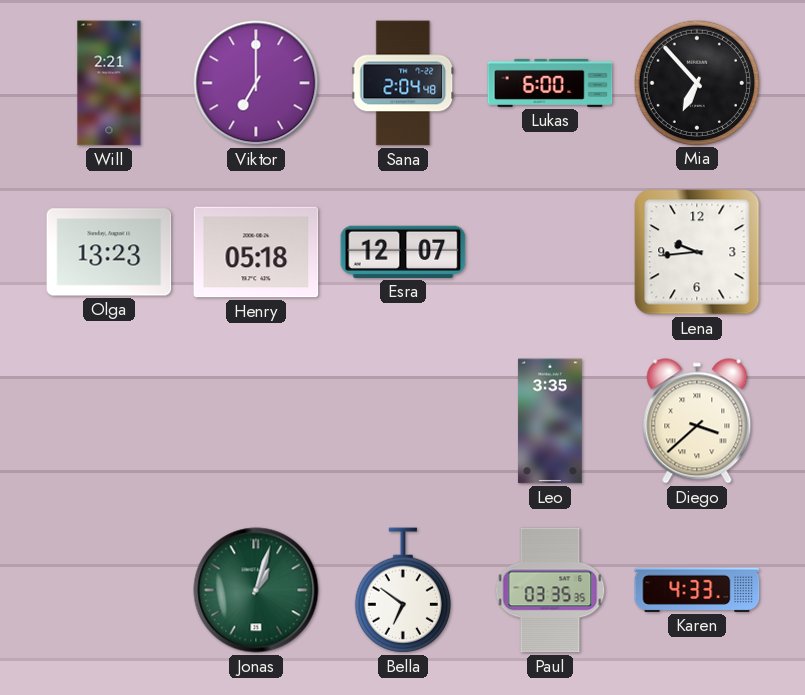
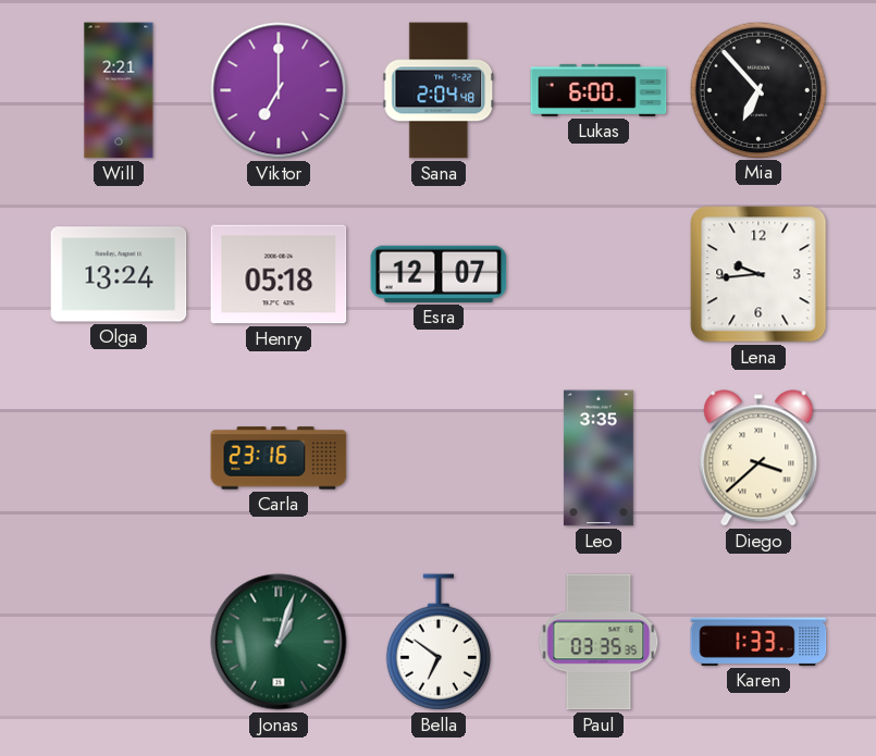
Olga: 13:23 -> 13:24 (119, 274)
Carla: none -> 23:16 (279, 458)
Karen: 4:33 -> 1:33 (758, 642)
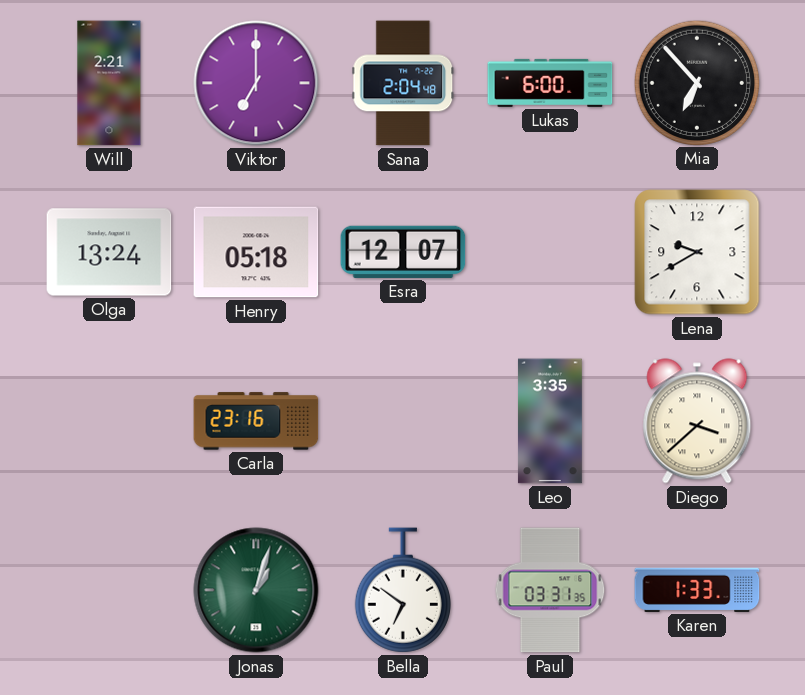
Lena: 9:44 -> 9:40 (697, 252)
Paul: 03:35 -> 03:31 (550, 590)
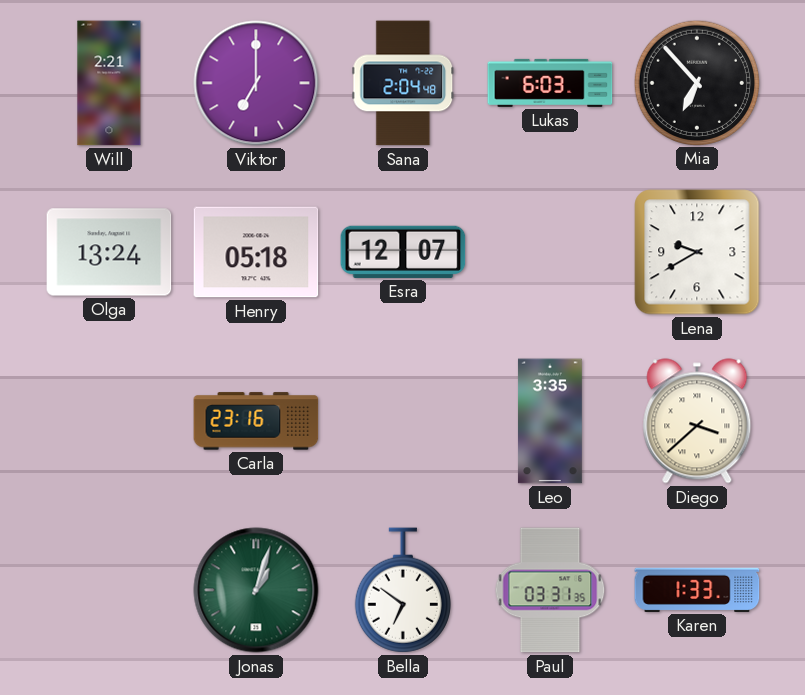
Lukas: 6:00 -> 6:03 (550, 83)
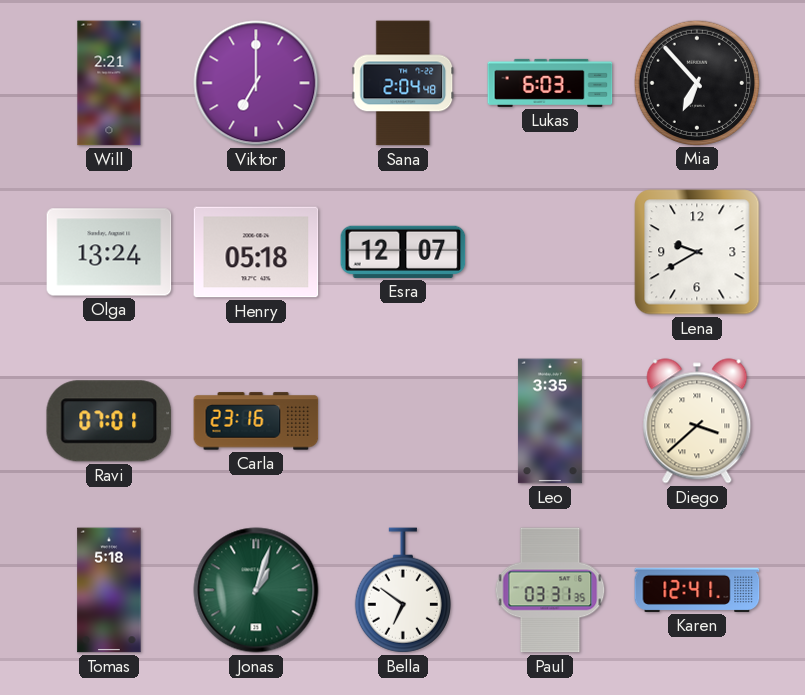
Ravi: none -> 07:01 (109, 421)
Tomas: none -> 5:18 (109, 590)
Karen: 1:33 -> 12:41 (697, 590)
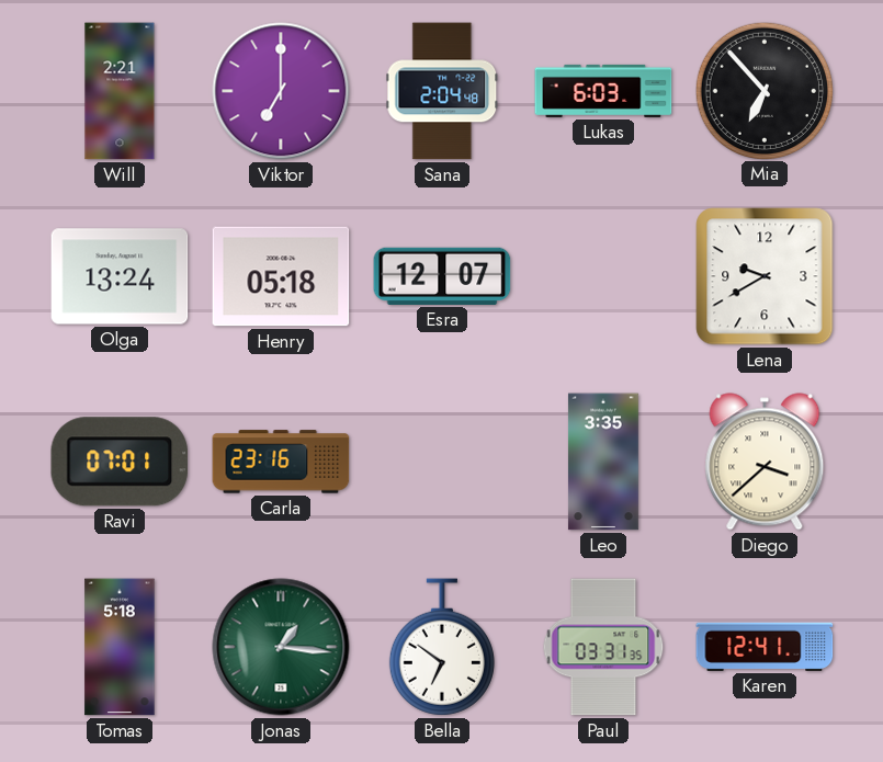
Jonas: 1:03 -> 1:16 (281, 647)
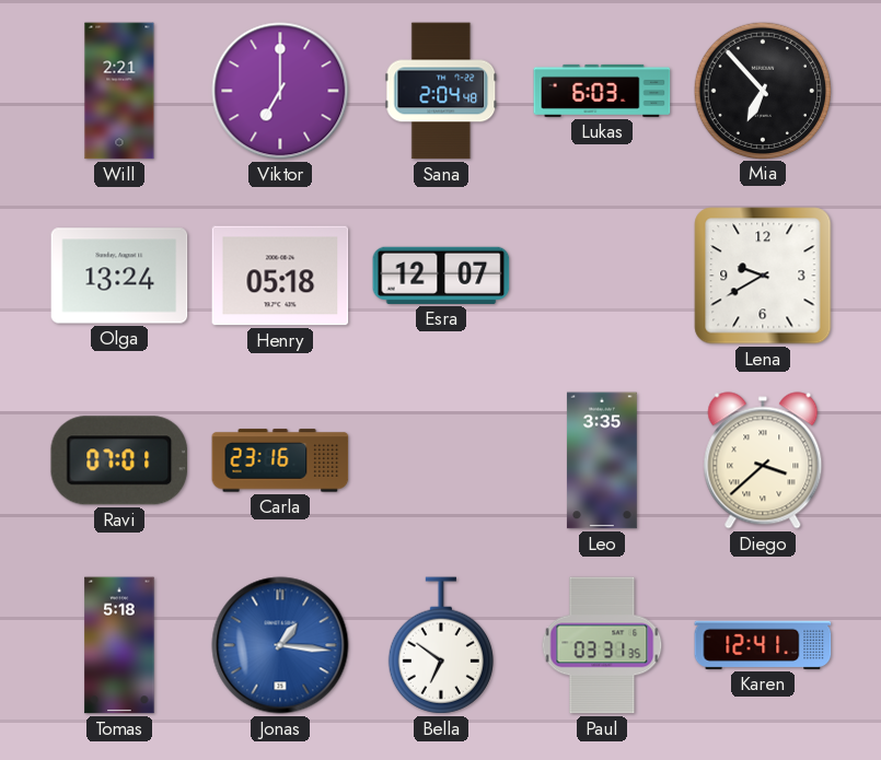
Jonas dial: green -> blue (280, 645)
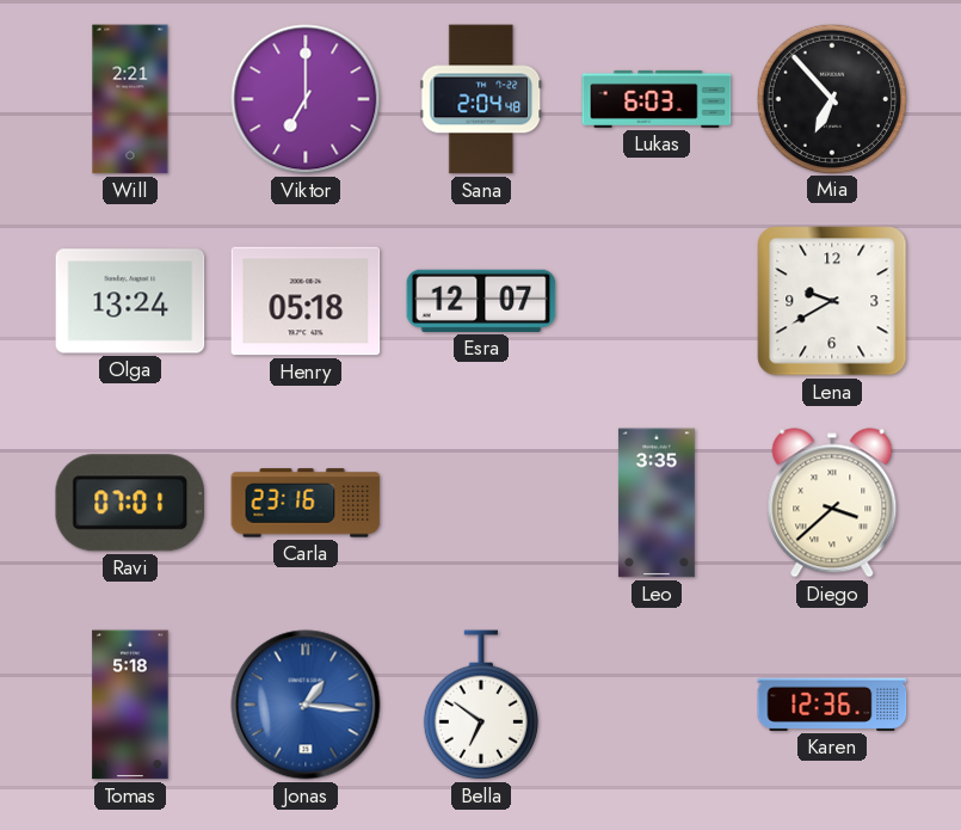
Paul: 03:31 -> none (602, 645)
Karen: 12:41 -> 12:36 (832, 705)
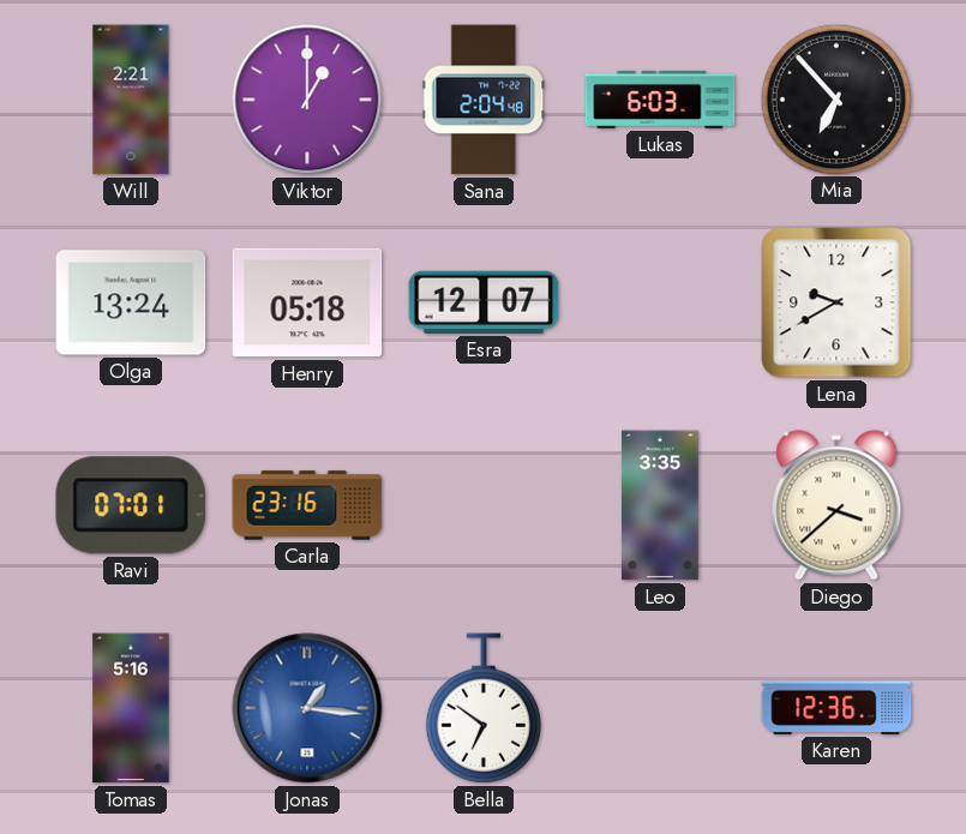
Viktor: 7:00 -> 1:00 (307, 100)
Tomas: 5:18 -> 5:16 (131, 708)
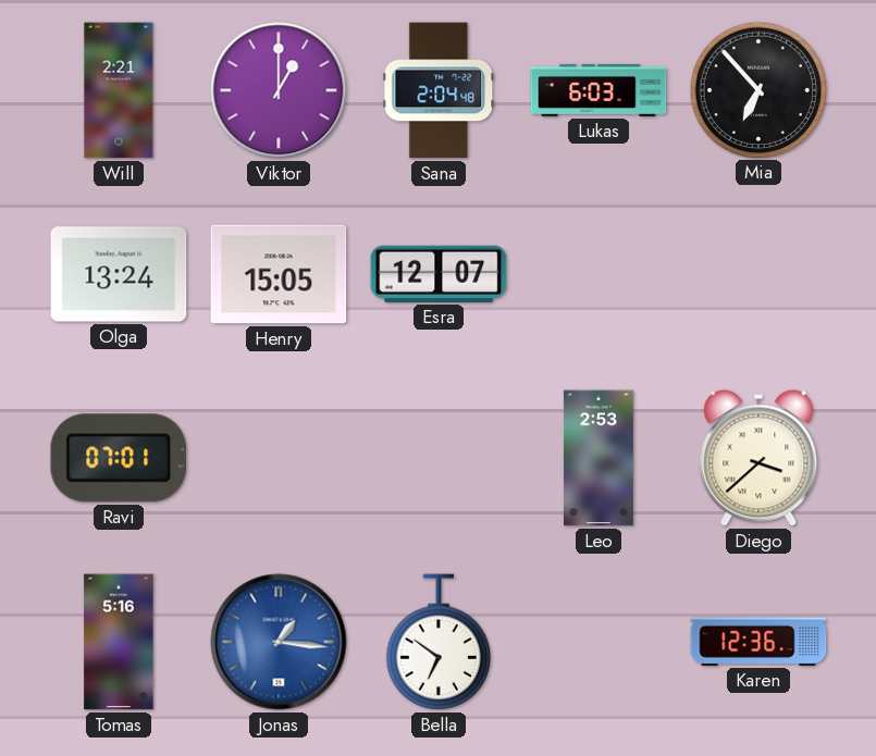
Henry: 05:18 -> 15:05 (279, 274)
Lena: 9:40 -> none (836, 302)
Carla: 23:16 -> none (307, 505)
Leo: 3:35 -> 2:53 (599, 458)
